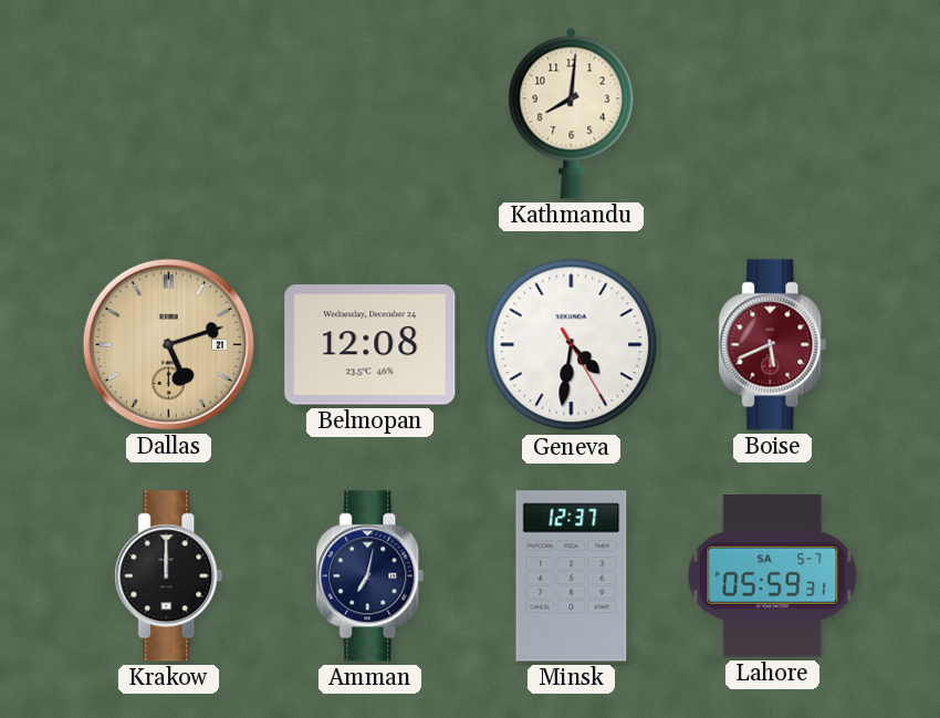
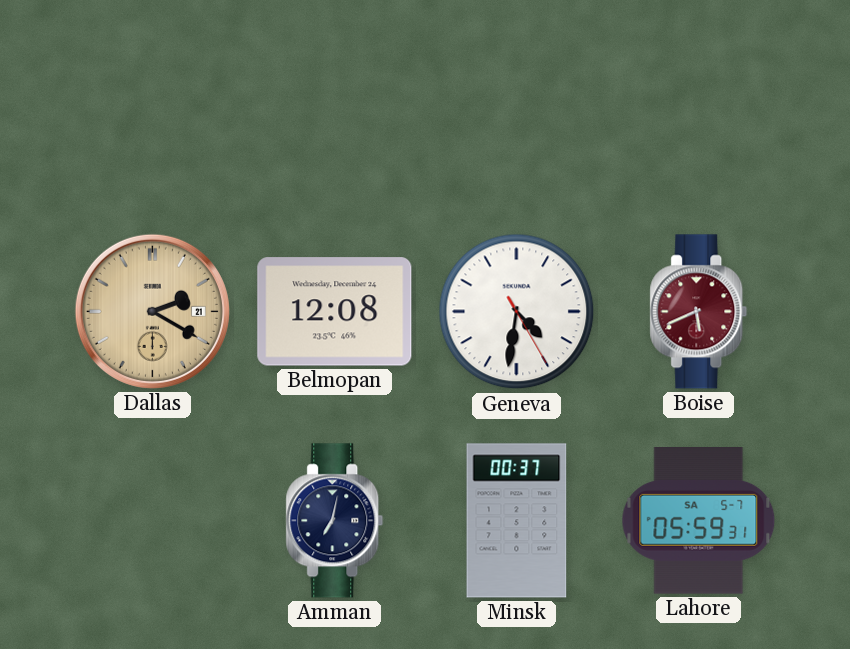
Kathmandu: 8:01 -> none (572, 113)
Dallas: 5:12 -> 2:20 (152, 311)
Krakow: 12:00 -> none (169, 576)
Minsk: 12:37 -> 00:37 (517, 521)
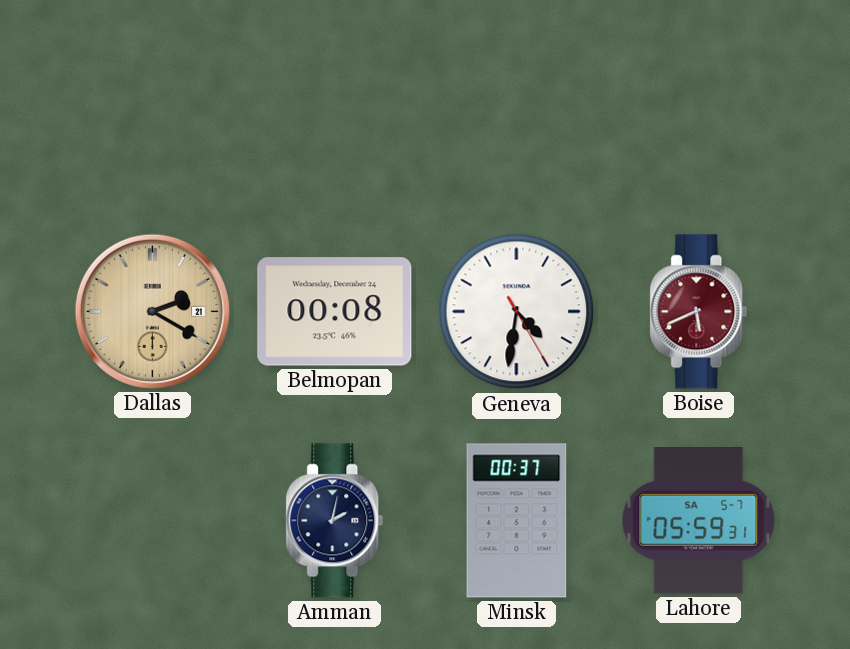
Belmopan: 12:08 -> 00:08 (335, 312)
Amman: 7:02 -> 2:02 (335, 521)
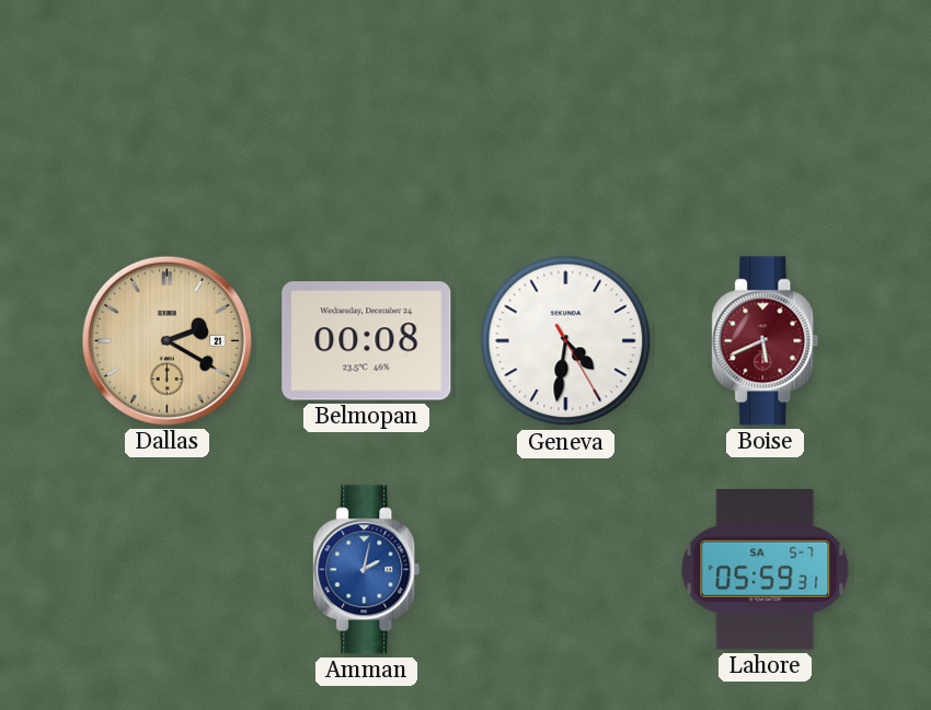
Amman dial: navy -> blue (367, 570)
Minsk: 00:37 -> none (517, 521)
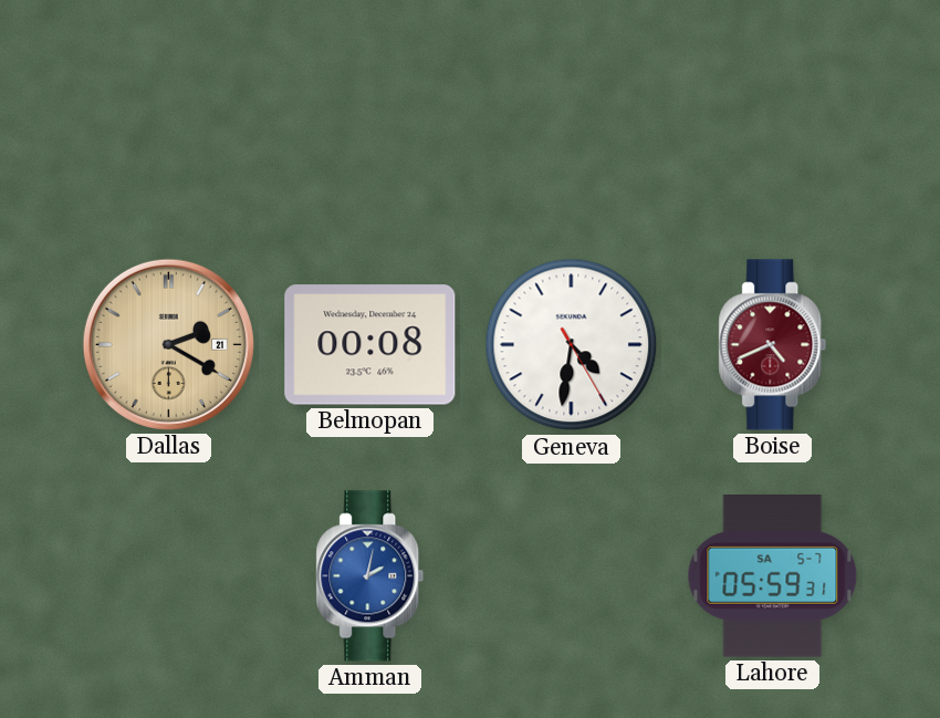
Boise: 5:41 -> 4:41 (773, 345)
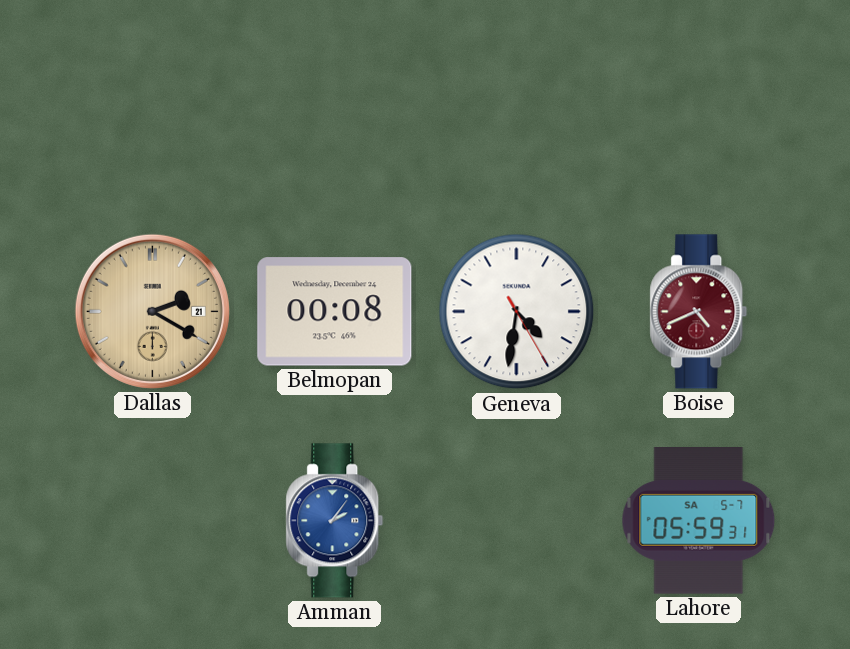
Amman: 2:02 -> 2:06 (335, 521)
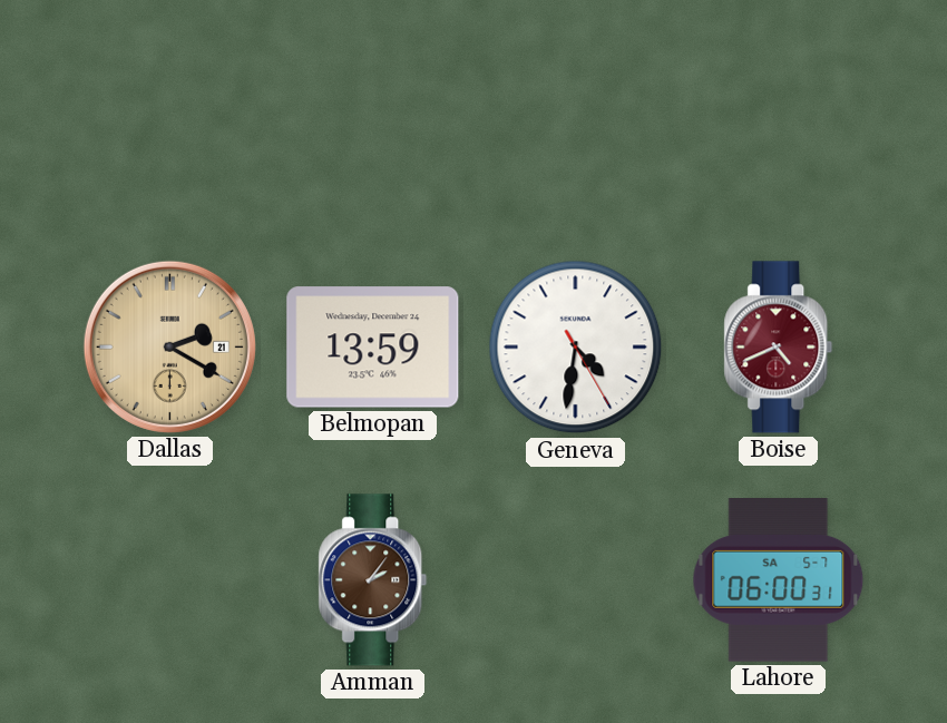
Belmopan: 00:08 -> 13:59 (373, 348)
Amman dial: blue -> brown (373, 580)
Lahore: 05:59 -> 06:00 (779, 580)
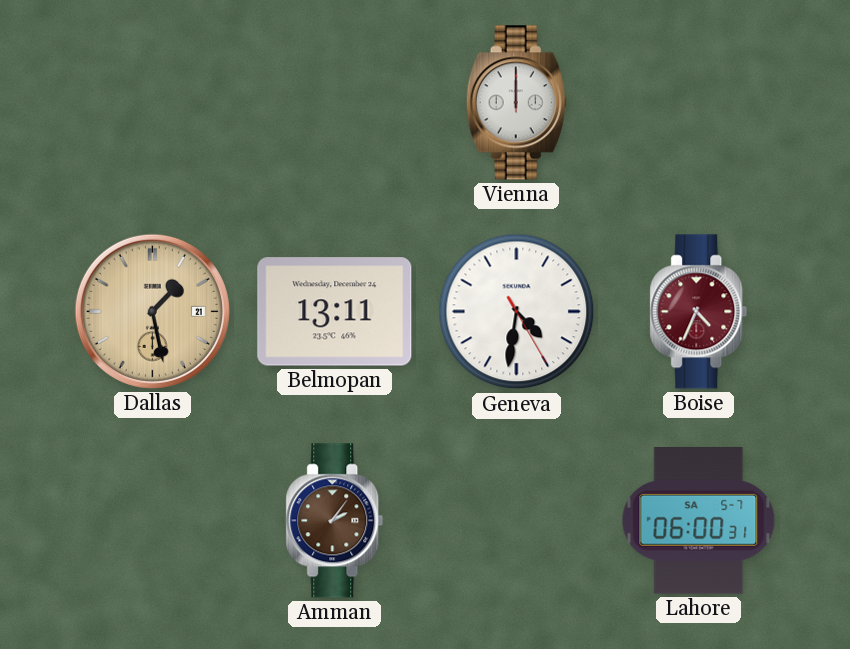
Vienna: none -> 12:00 (516, 103)
Dallas: 2:20 -> 1:28 (152, 311)
Belmopan: 13:59 -> 13:11 (335, 312)
Boise: 4:41 -> 4:34 (699, 312)
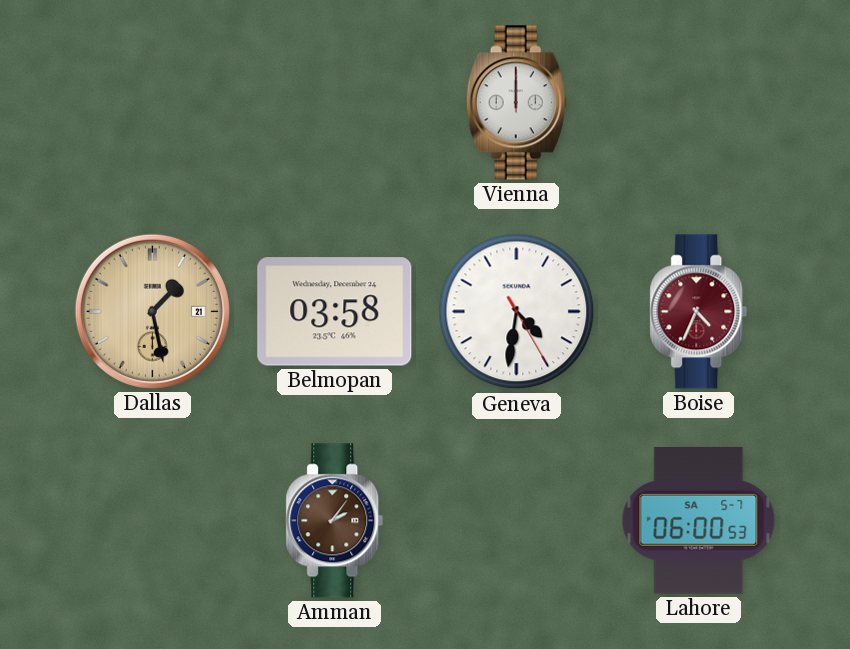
Belmopan: 13:11 -> 03:58 (335, 312)
Lahore: 06:00:31 -> 06:00:53 (699, 521)
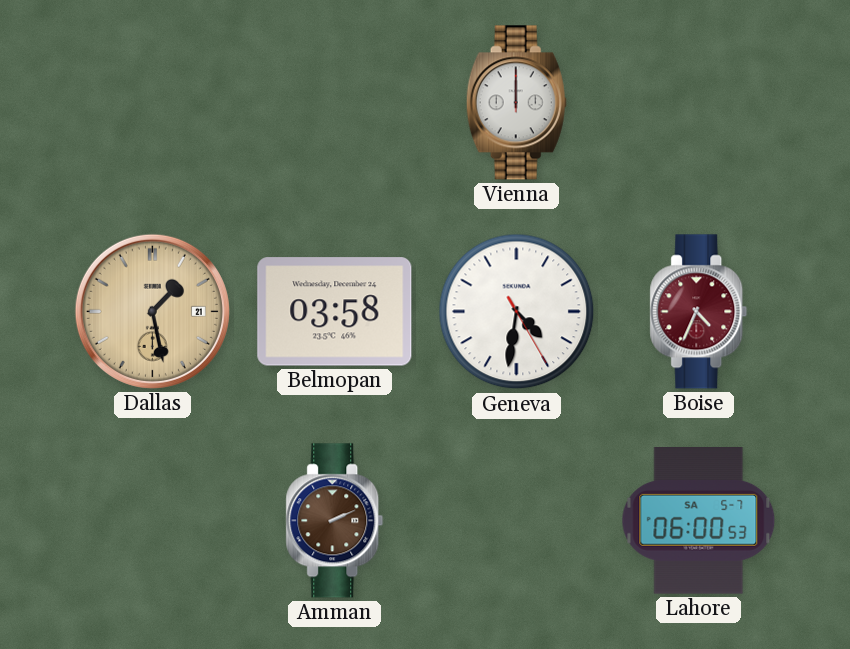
Amman: 2:06 -> 2:11 (335, 521)
